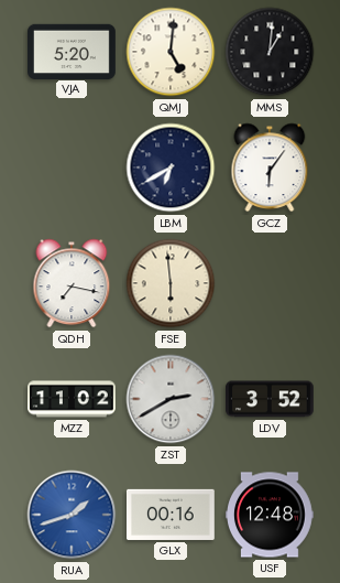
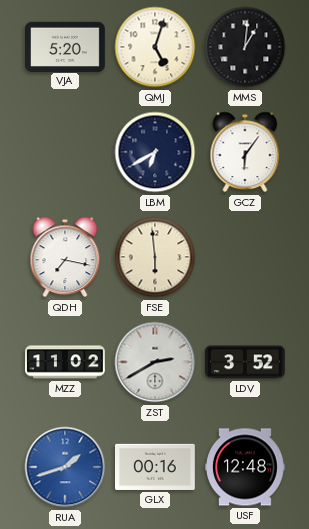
QMJ: 5:01 -> 5:03 (155, 47)
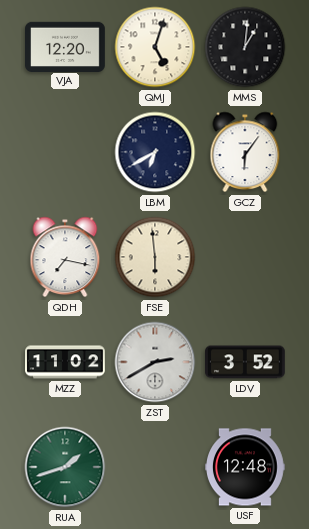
VJA: 5:20 -> 12:20 (66, 46)
RUA dial: blue -> green (65, 467)
GLX: 00:16 -> none (156, 467)
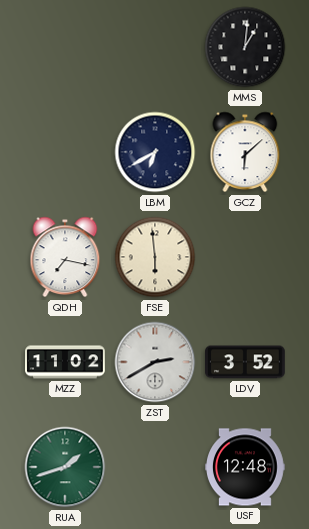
VJA: 12:20 -> none (66, 46)
QMJ: 5:03 -> none (155, 47)
GCZ: 6:06 -> 6:08 (245, 152)
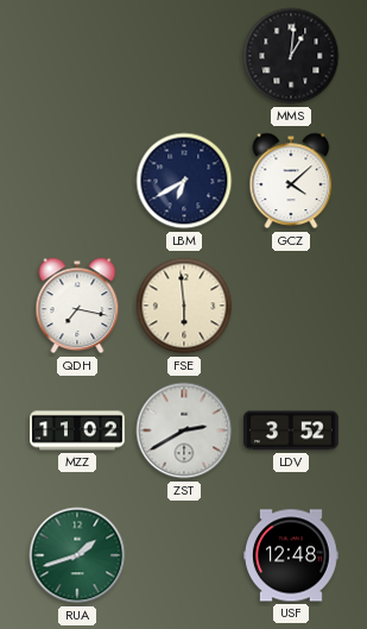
GCZ: 6:08 -> 4:08 (291, 181)
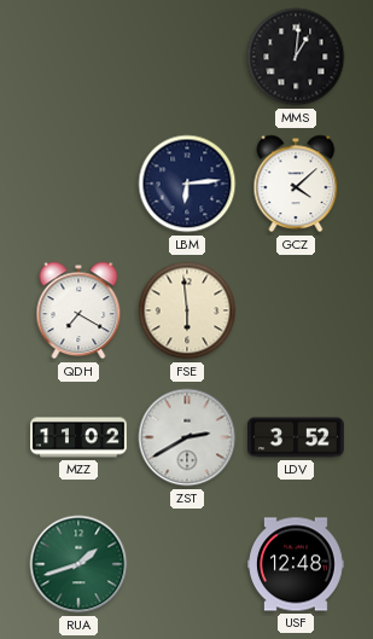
LBM: 6:40 -> 6:14 (187, 184)
QDH: 7:17 -> 7:20 (78, 310)
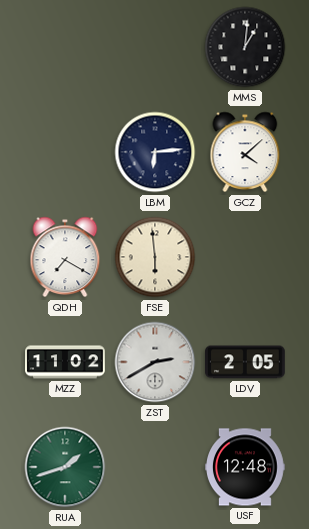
LDV: 3:52 -> 2:05 (246, 362)
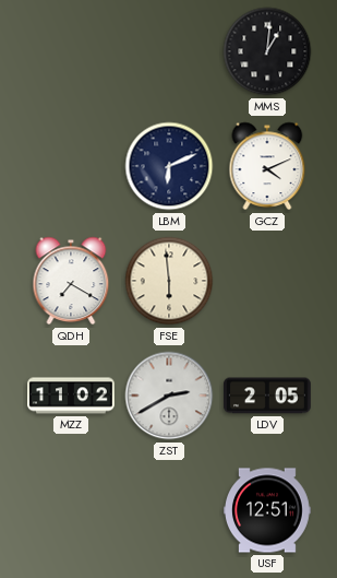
LBM: 6:14 -> 6:11 (169, 166)
GCZ: 4:08 -> 4:11 (267, 166)
RUA: 1:42 -> none (65, 467)
USF: 12:48 -> 12:51 (268, 510)
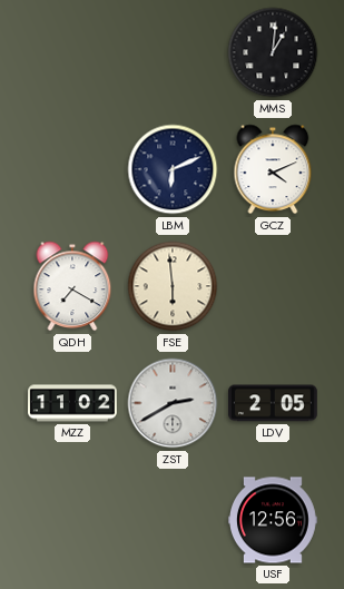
USF: 12:51 -> 12:56 (274, 520)
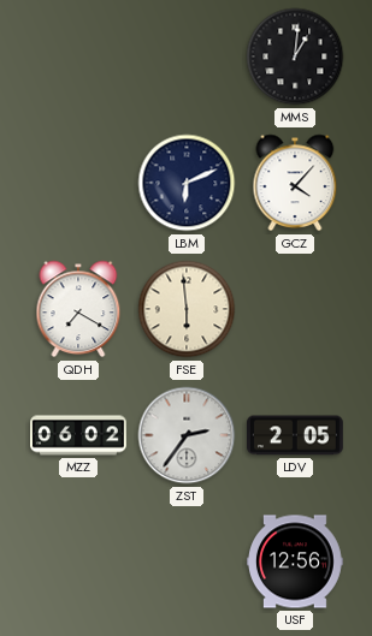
GCZ: 4:11 -> 4:07 (295, 183)
MZZ: 11:02 -> 06:02 (79, 435)
ZST: 2:40 -> 2:36 (187, 435)
